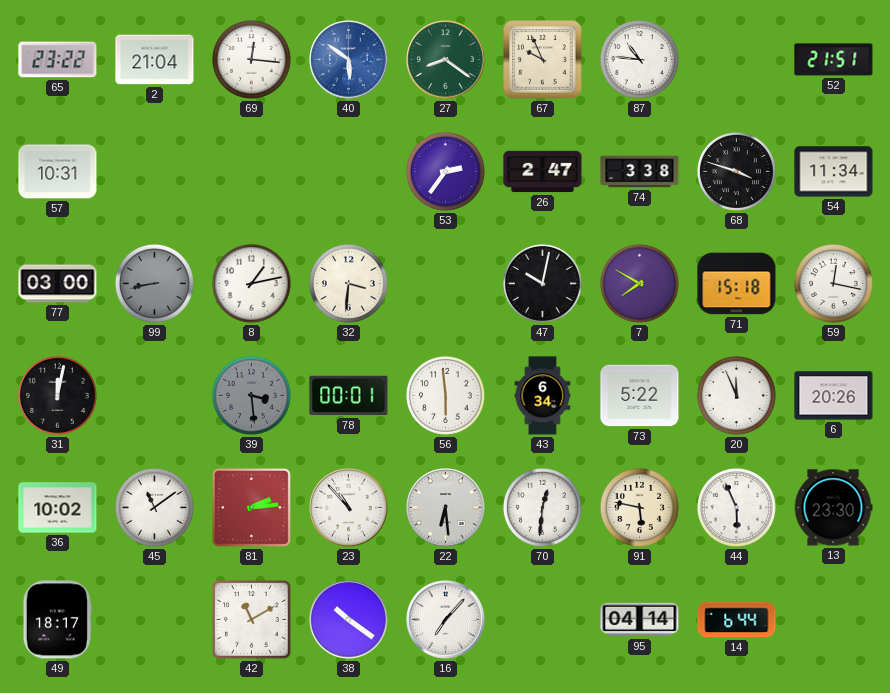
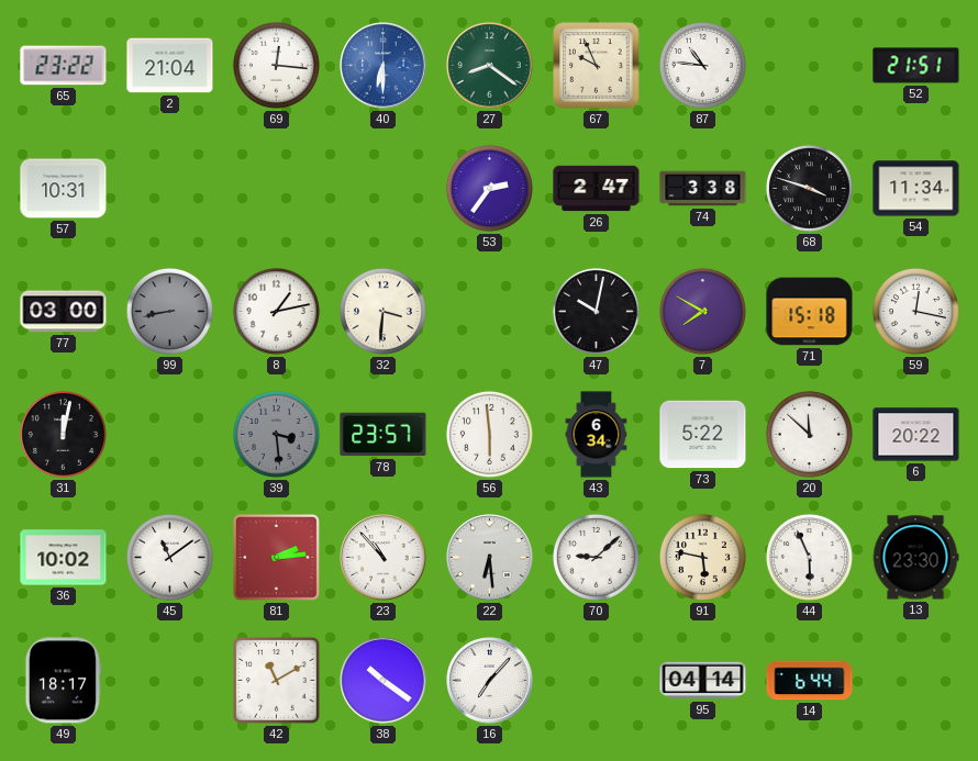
40: 5:51 -> 6:30 (384, 66)
78: 00:01 -> 23:57 (384, 435)
20: 11:56 -> 11:52 (809, 434)
6: 20:26 -> 20:22 (916, 435)
70: 12:31 -> 9:08 (596, 557)
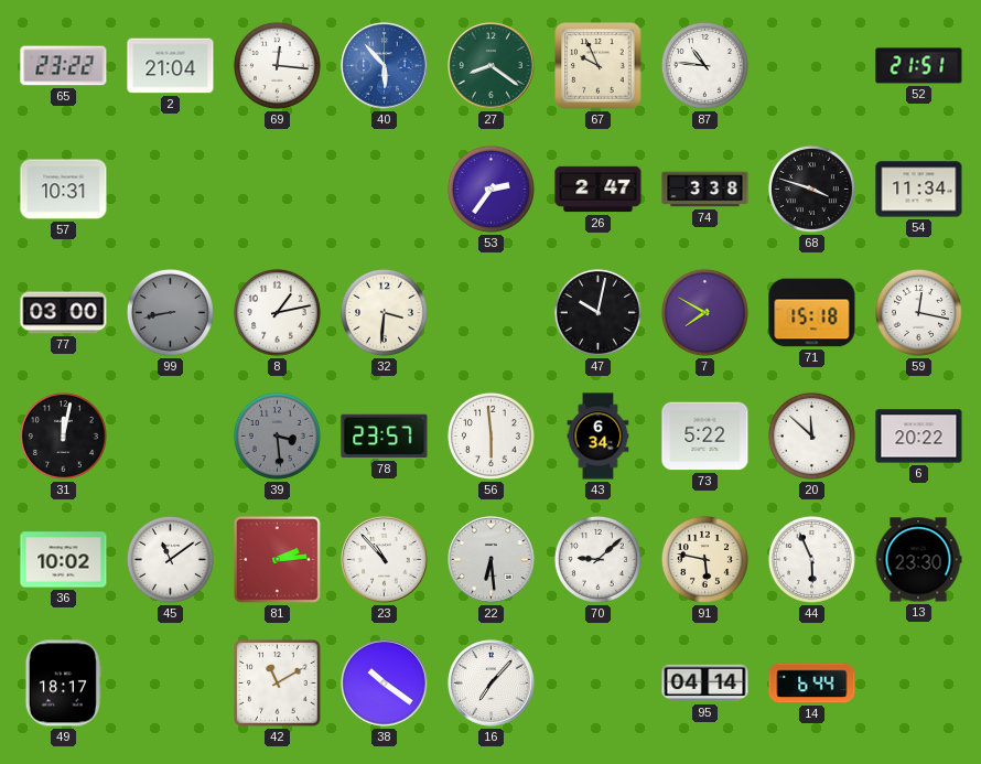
40: 6:30 -> 5:53 (385, 66)
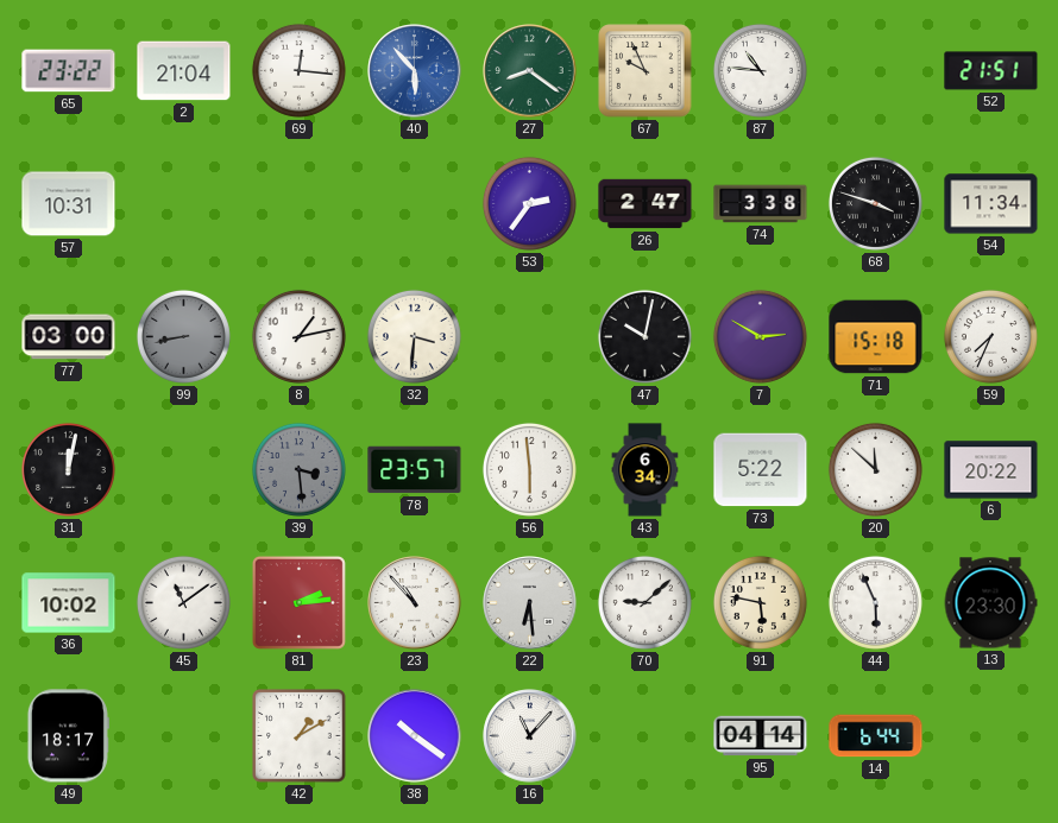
7: 7:50 -> 2:50 (760, 336)
59: 12:17 -> 7:34 (990, 336)
42: 11:10 -> 1:10 (300, 736)
16: 7:07 -> 11:07 (530, 736)
